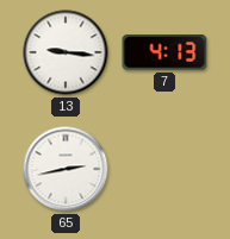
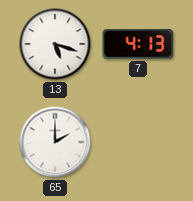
13: 9:16 -> 5:18 (55, 44)
65: 2:43 -> 2:00 (55, 142)
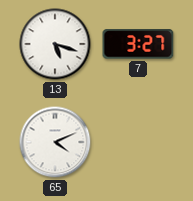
7: 4:13 -> 3:27 (138, 44)
65: 2:00 -> 4:11 (55, 142)
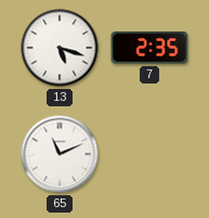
7: 3:27 -> 2:35 (149, 48)
65: 4:11 -> 11:11 (60, 154)
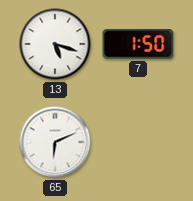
7: 2:35 -> 1:50 (138, 44)
65: 11:11 -> 6:11 (55, 142)
